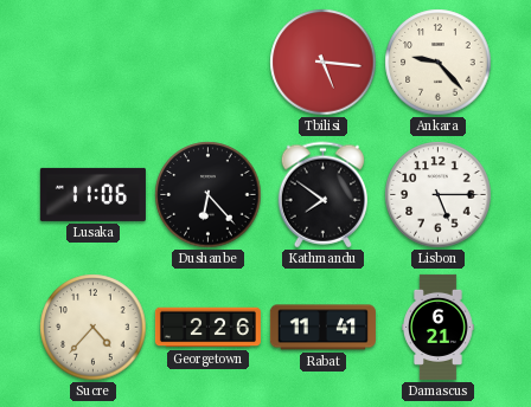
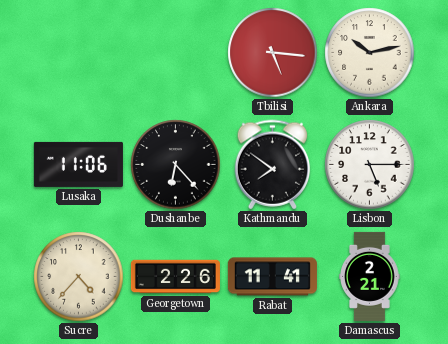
Ankara: 9:23 -> 10:13 (370, 53)
Damascus: 6:21 -> 2:21 (370, 276)
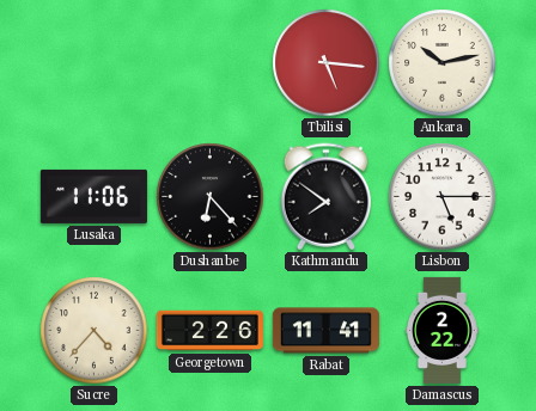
Damascus: 2:21 -> 2:22 (443, 330)
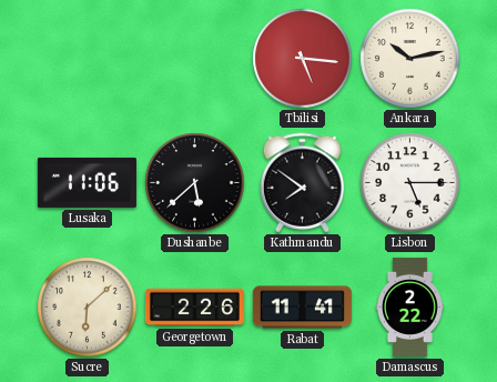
Dushanbe: 6:23 -> 5:38 (195, 183)
Sucre: 4:37 -> 6:08 (88, 308)
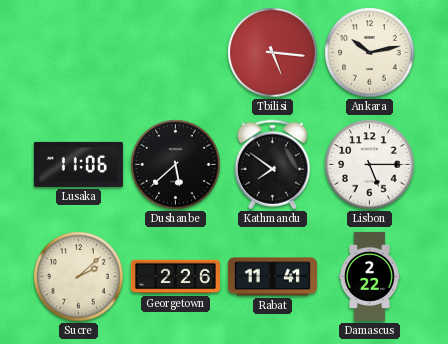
Sucre: 6:08 -> 2:08 (79, 277)
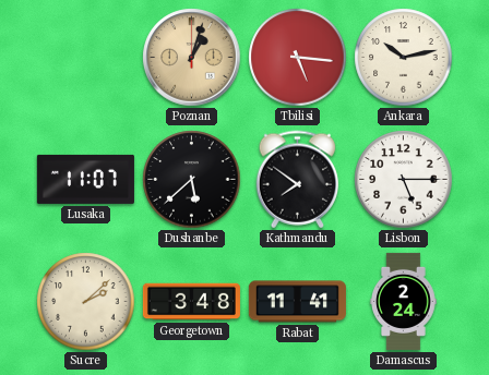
Poznan: none -> 1:03 (192, 58)
Lusaka: 11:06 -> 11:07 (85, 179)
Georgetown: 2:26 -> 3:48 (191, 302)
Damascus: 2:22 -> 2:24 (404, 301)
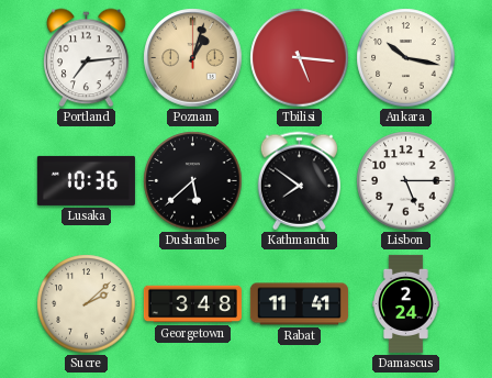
Portland: none -> 7:14 (87, 58)
Ankara: 10:13 -> 10:17 (406, 58)
Lusaka: 11:07 -> 10:36 (86, 180)
